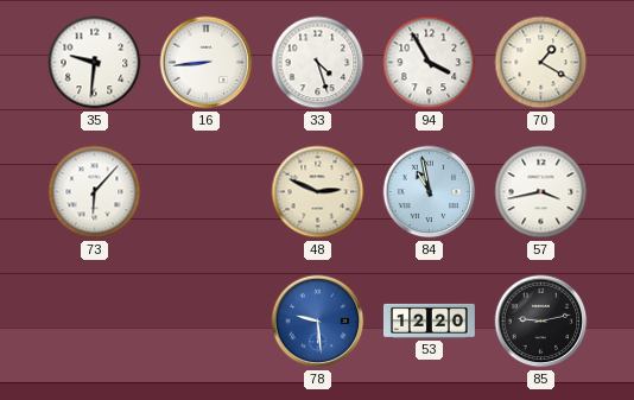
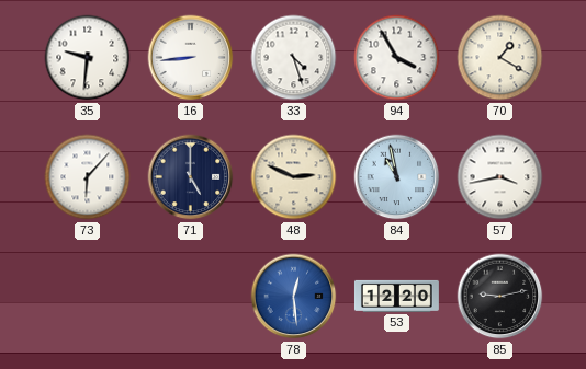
71: none -> 5:00 (191, 177)
78: 9:29 -> 12:29 (294, 297)
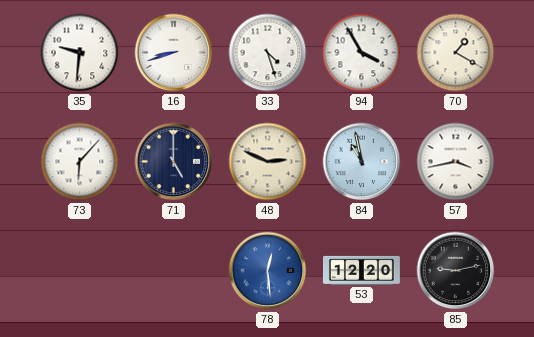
16: 8:44 -> 8:42 (174, 53)
